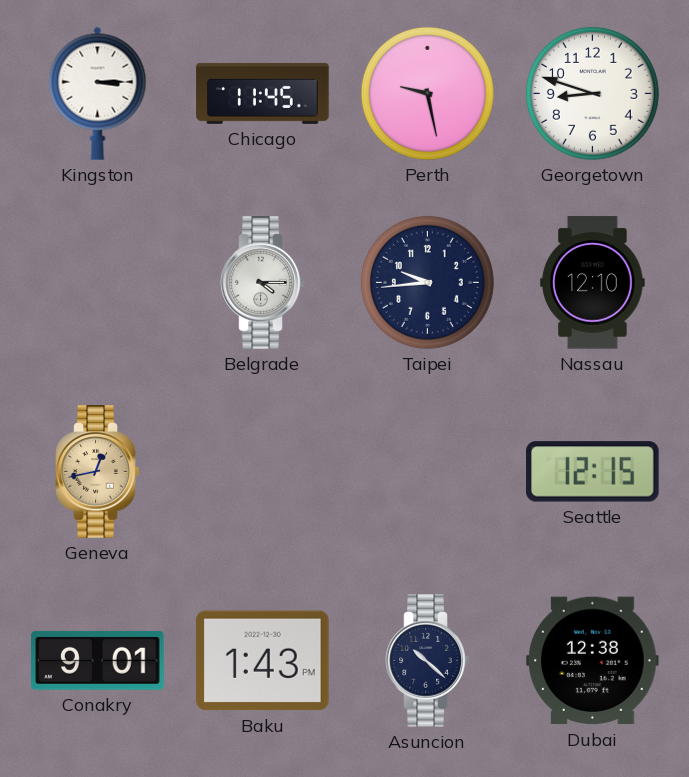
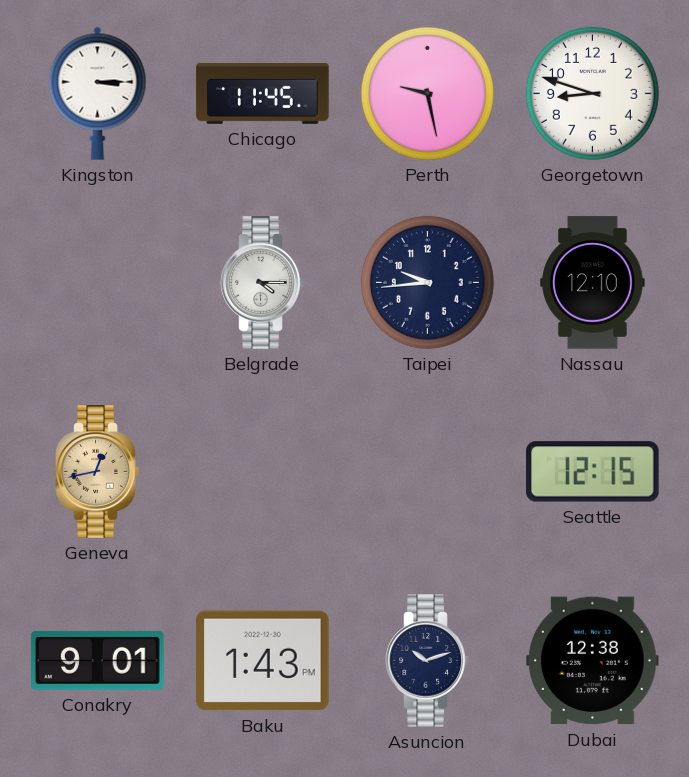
Asuncion: 10:22 -> 10:12 (428, 661)
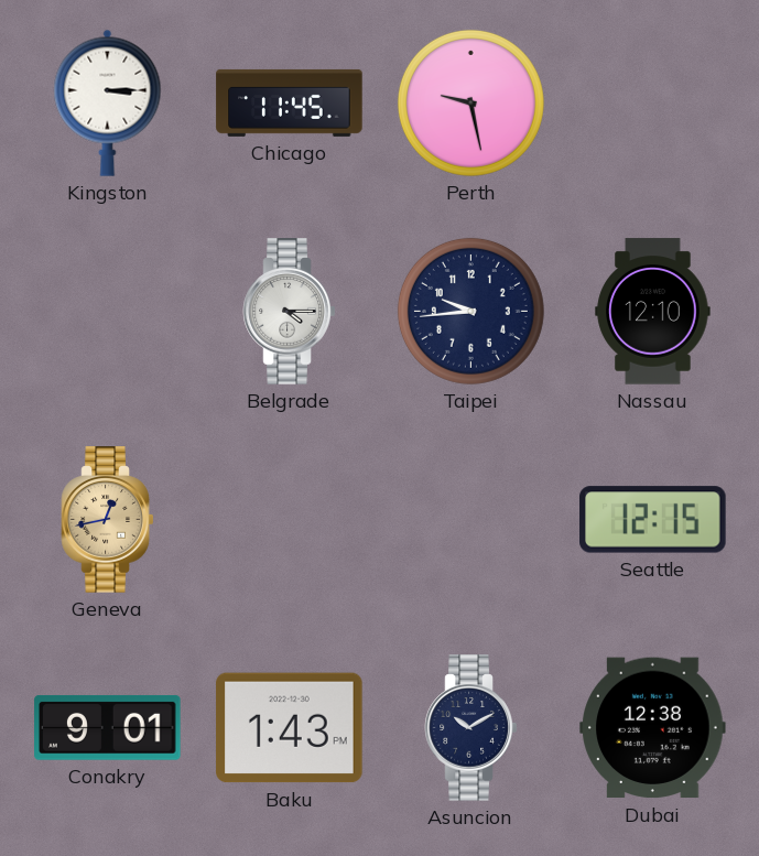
Georgetown: 8:48 -> none (592, 93)
Asuncion: 10:12 -> 10:10 (471, 728)
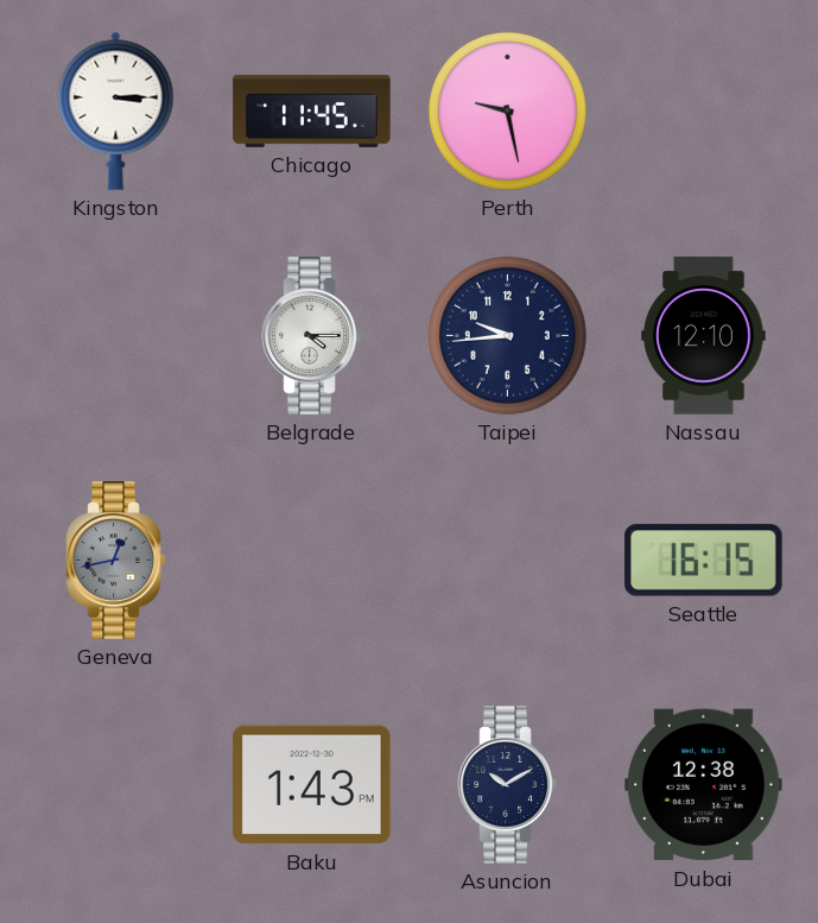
Geneva dial: champagne -> grey (116, 561)
Seattle: 12:15 -> 16:15 (704, 561)
Conakry: 9:01 -> none (108, 727)
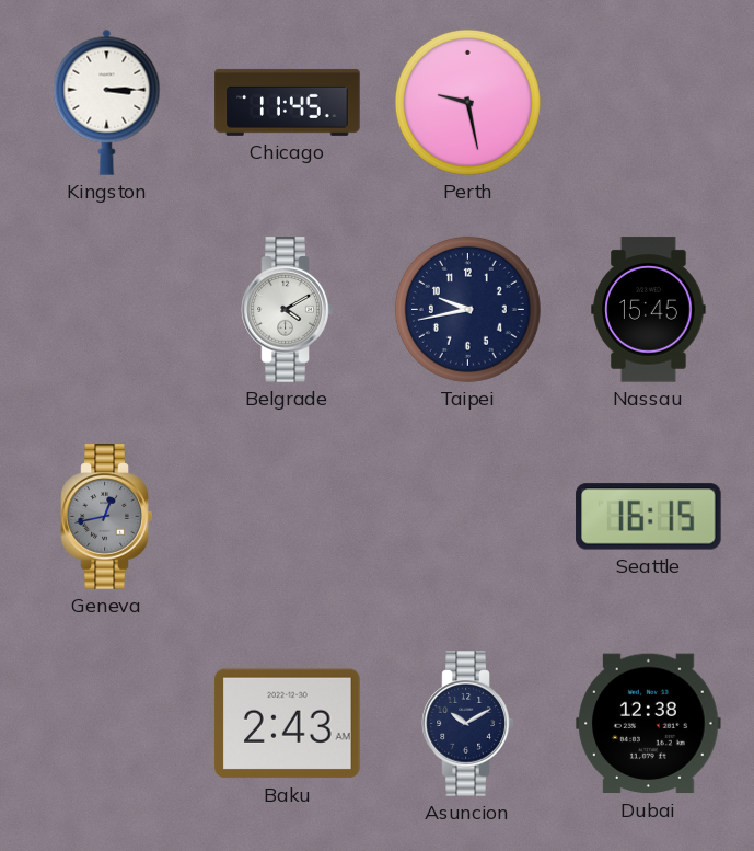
Belgrade: 4:15 -> 4:10 (288, 310)
Taipei: 9:44 -> 9:43 (467, 309)
Nassau: 12:10 -> 15:45 (649, 310)
Baku: 1:43 -> 2:43 (288, 724)
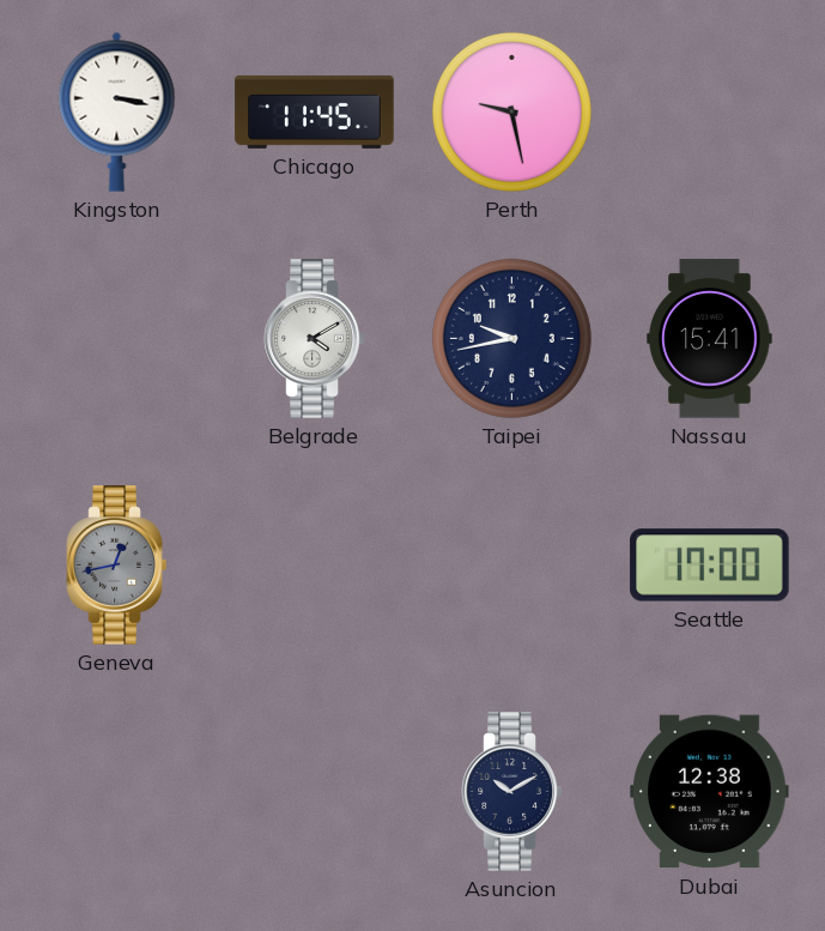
Kingston: 3:15 -> 3:17 (117, 111)
Nassau: 15:45 -> 15:41 (710, 339)
Seattle: 16:15 -> 17:00 (710, 566)
Baku: 2:43 -> none (288, 724)
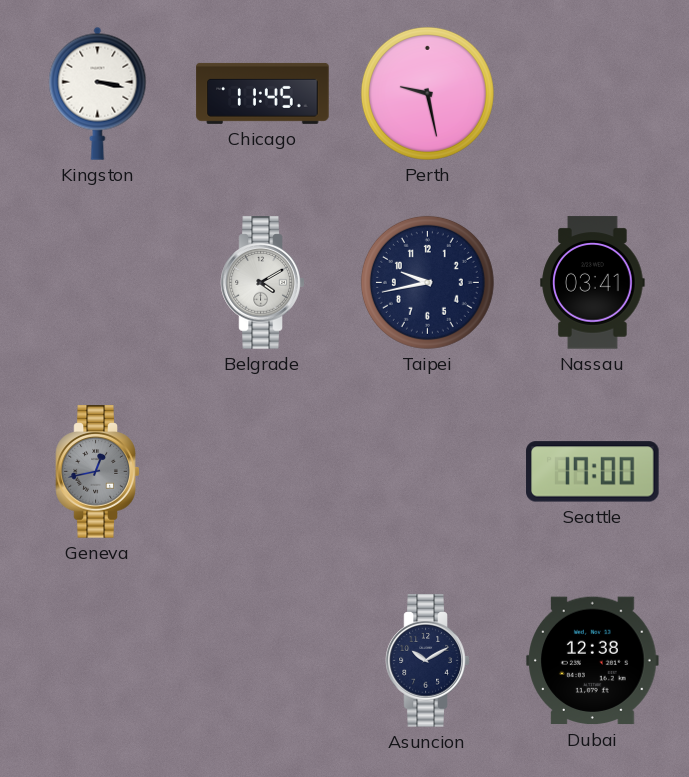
Nassau: 15:41 -> 03:41 (593, 283)
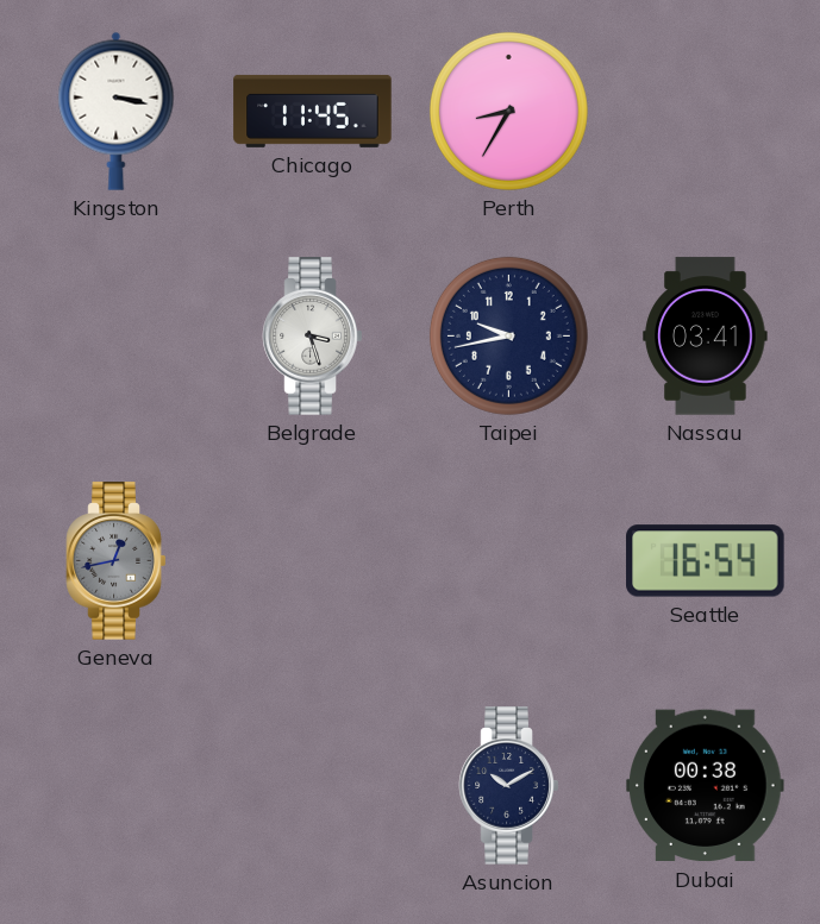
Perth: 9:28 -> 8:35 (508, 111)
Belgrade: 4:10 -> 3:27 (313, 337)
Seattle: 17:00 -> 16:54 (706, 561)
Dubai: 12:38 -> 00:38 (706, 786)
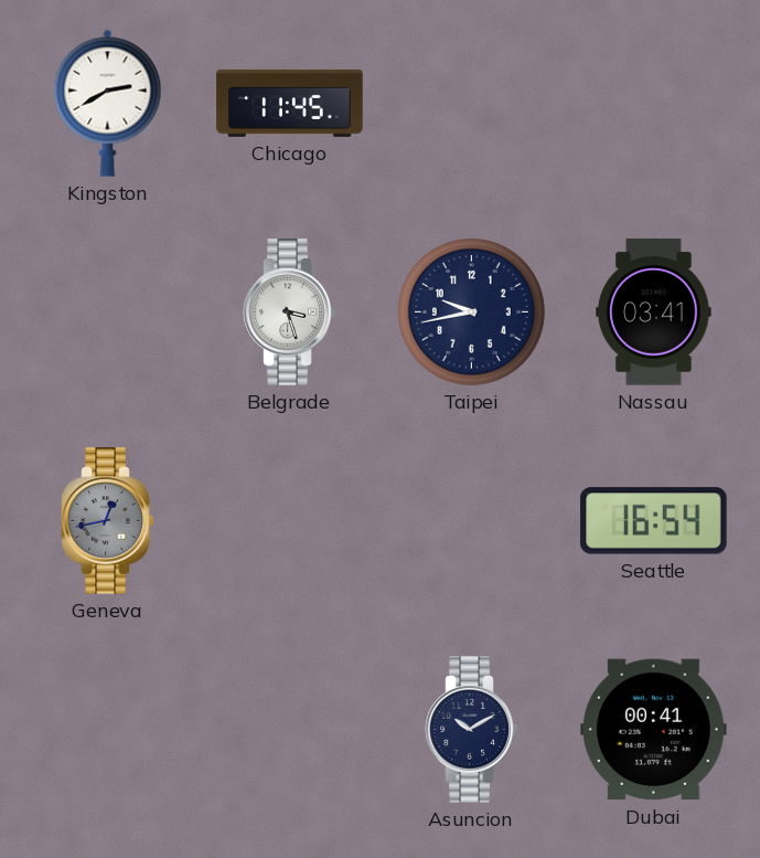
Kingston: 3:17 -> 2:40 (108, 103)
Perth: 8:35 -> none (508, 111)
Dubai: 00:38 -> 00:41 (654, 730)
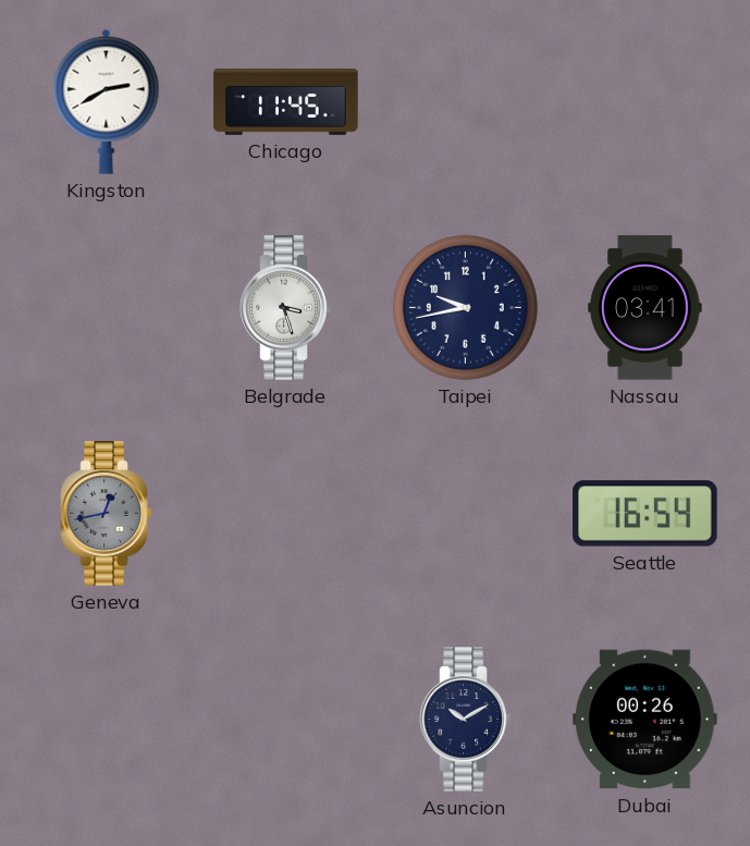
Dubai: 00:41 -> 00:26 (646, 720)
